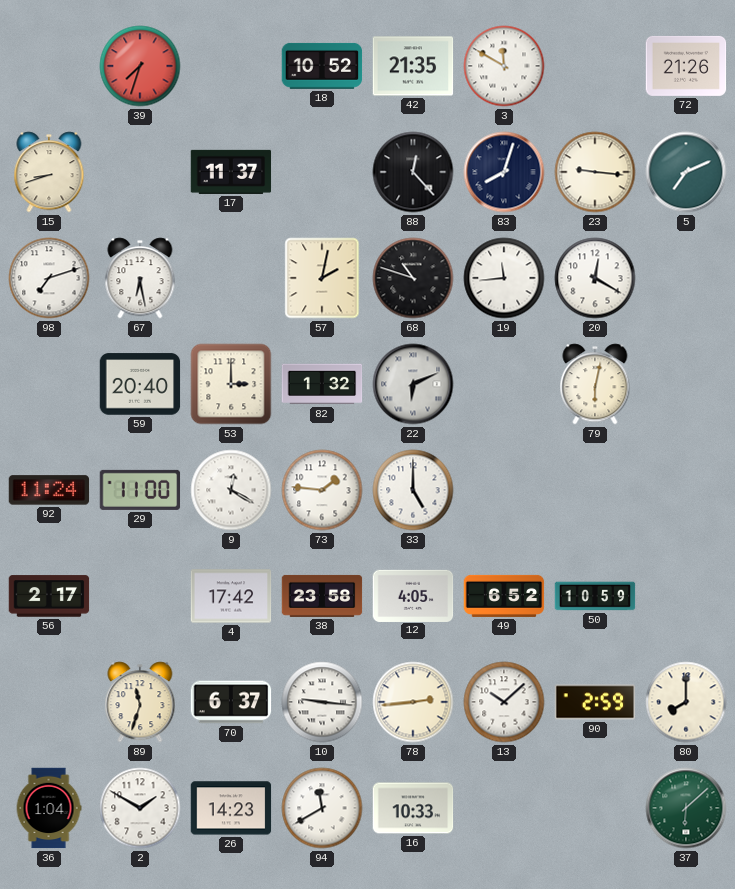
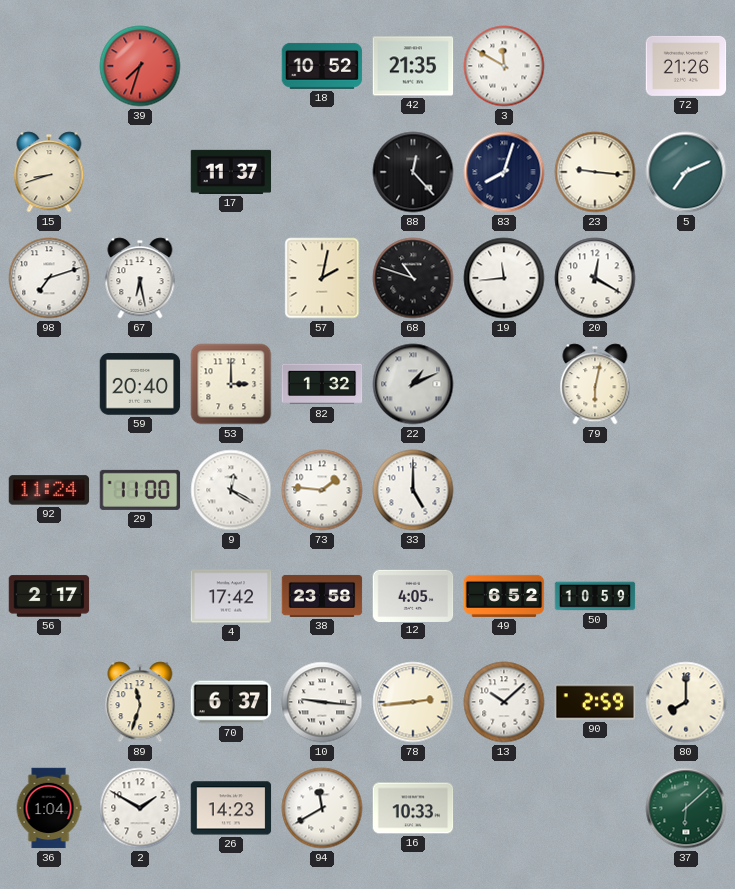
22: 6:11 -> 1:11 (413, 384)
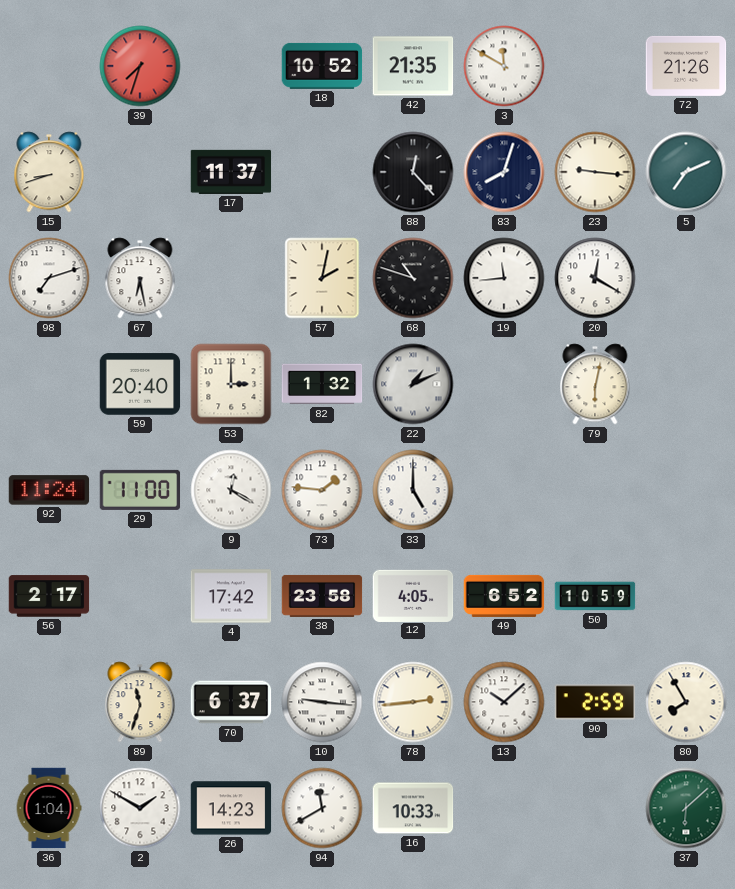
80: 8:00 -> 7:55 (686, 702)
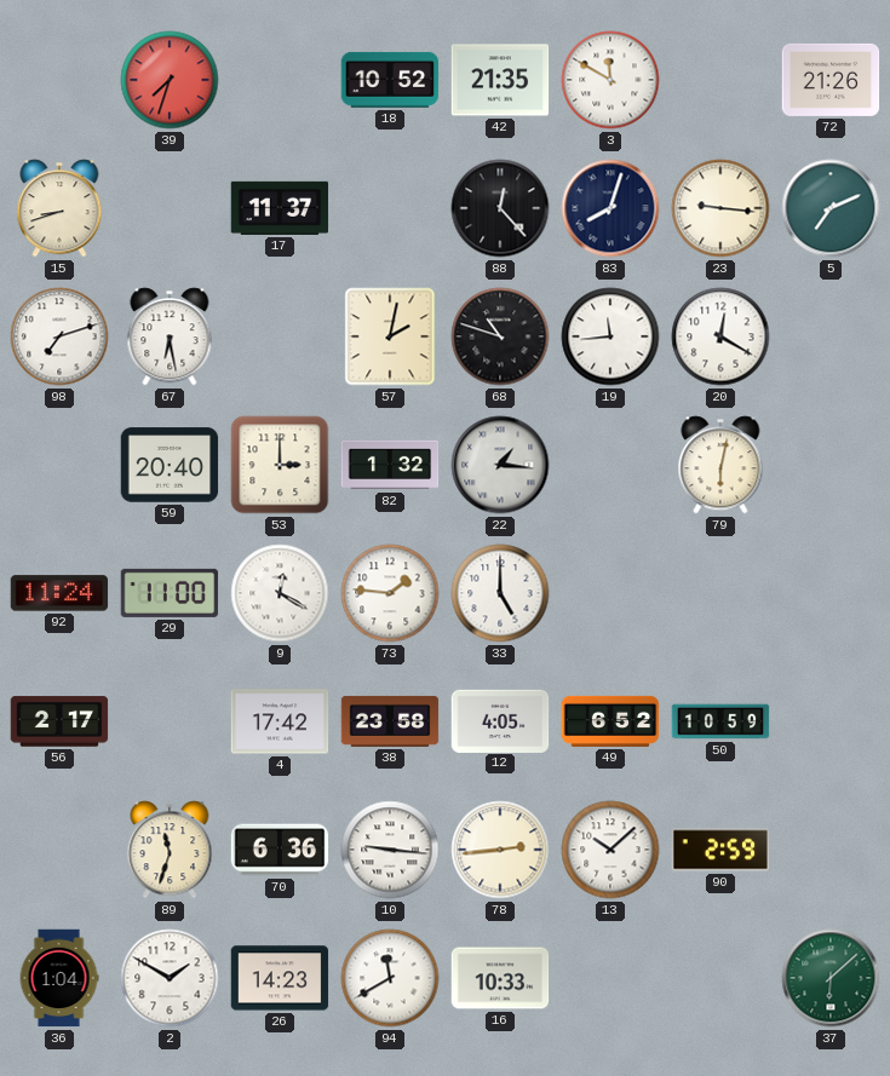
22: 1:11 -> 1:16 (500, 465)
70: 6:37 -> 6:36 (280, 850)
80: 7:55 -> none (686, 702)
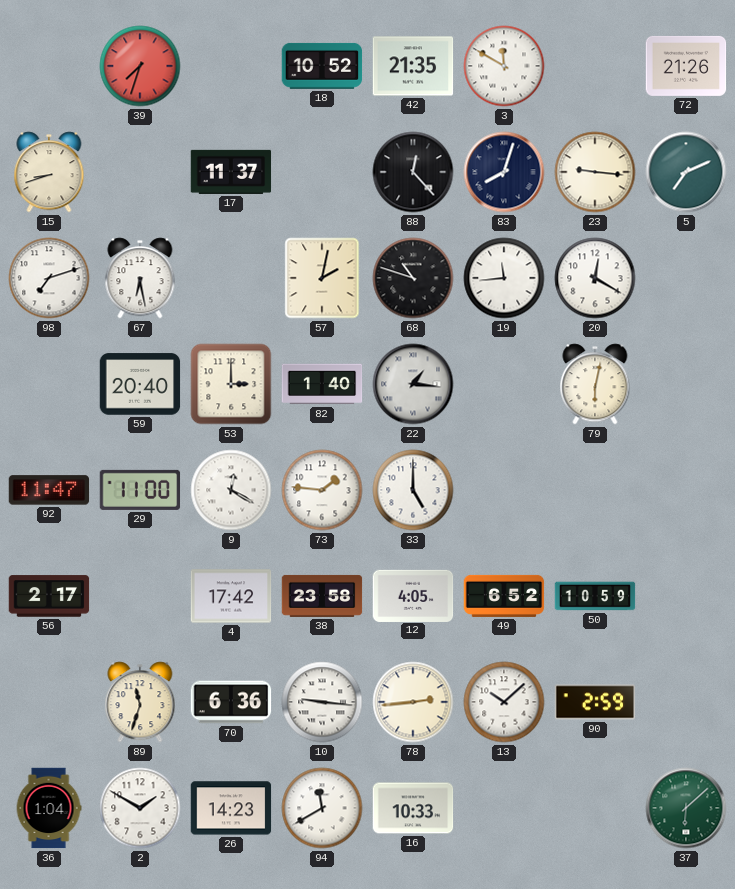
82: 1:32 -> 1:40 (322, 384)
92: 11:24 -> 11:47 (49, 490)
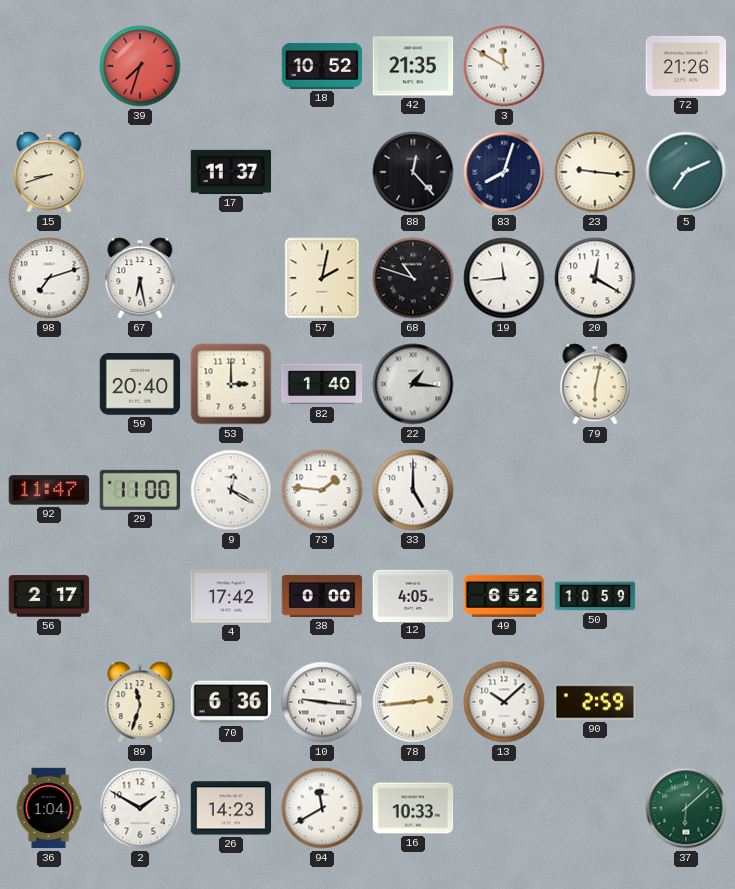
38: 23:58 -> 0:00 (322, 596)
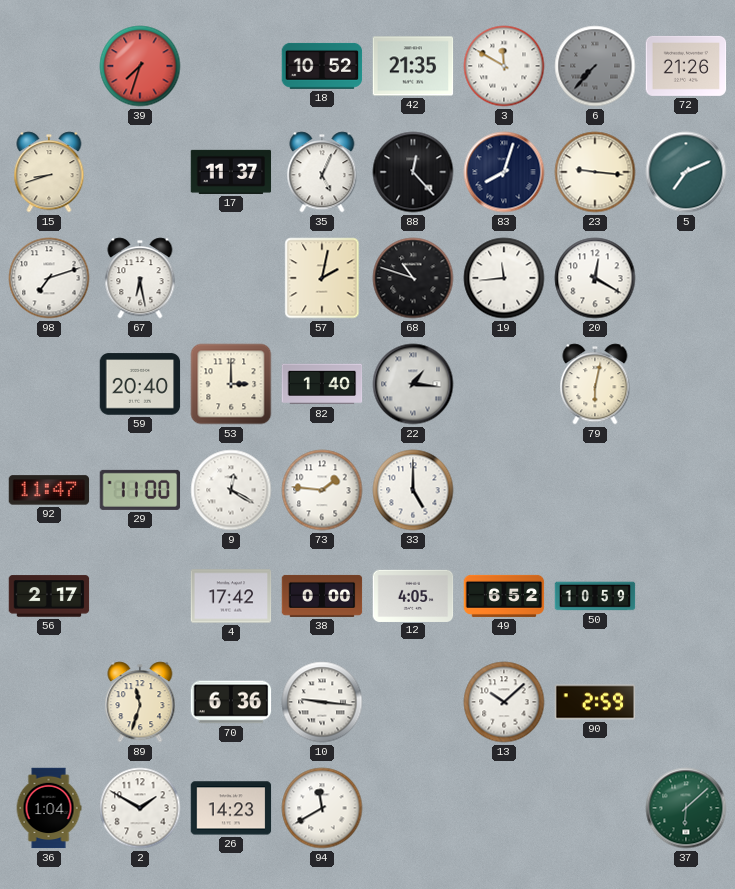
6: none -> 7:37 (595, 66)
35: none -> 5:04 (322, 172)
78: 2:44 -> none (413, 702)
16: 10:33 -> none (413, 808)
